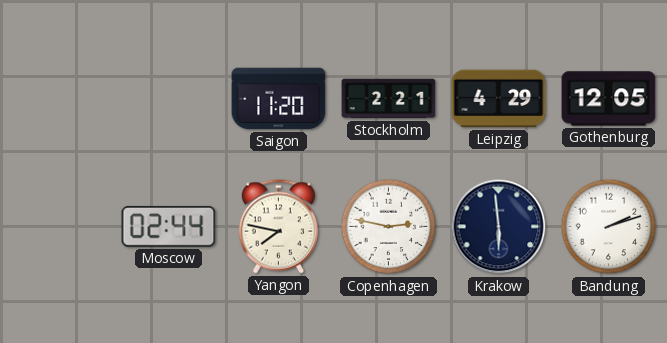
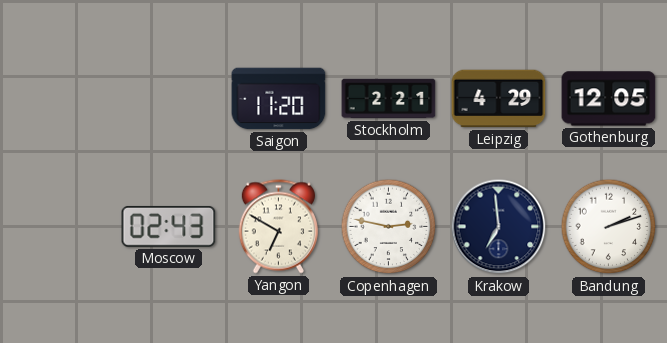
Moscow: 02:44 -> 02:43 (169, 226)
Yangon: 7:47 -> 6:50 (278, 227)
Krakow: 5:59 -> 6:59 (499, 227)
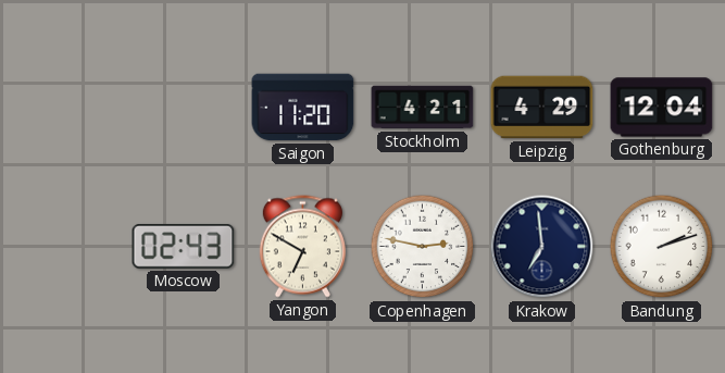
Stockholm: 2:21 -> 4:21 (423, 108)
Gothenburg: 12:05 -> 12:04 (662, 108)
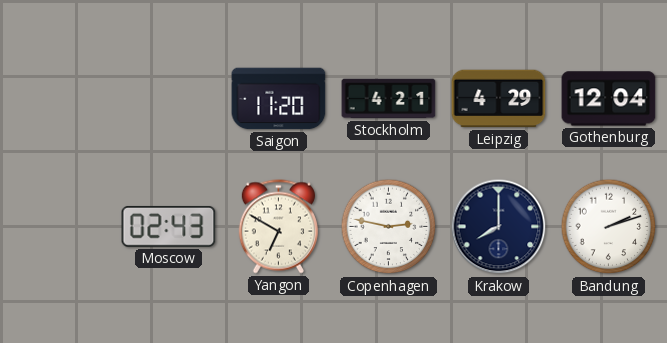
Krakow: 6:59 -> 8:00 (499, 227)
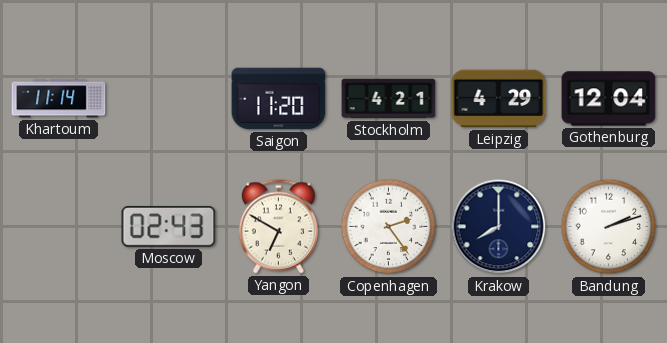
Khartoum: none -> 11:14 (59, 99)
Copenhagen: 2:47 -> 2:24 (389, 227)
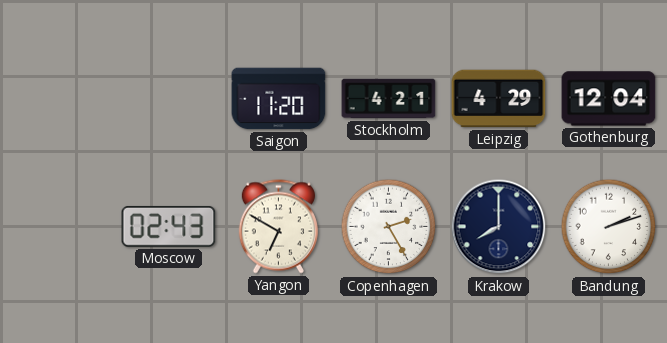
Khartoum: 11:14 -> none (59, 99)
Copenhagen: 2:24 -> 2:25 (389, 227)
